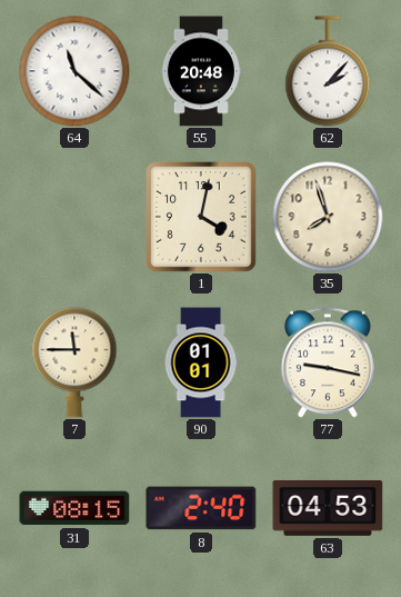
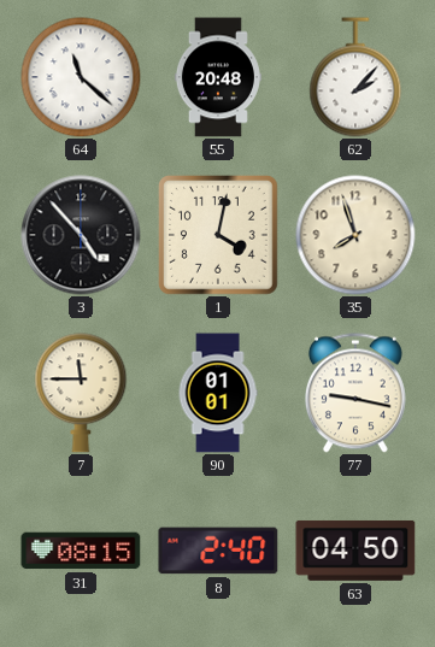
3: none -> 4:53 (81, 235)
63: 04:53 -> 04:50 (355, 551)
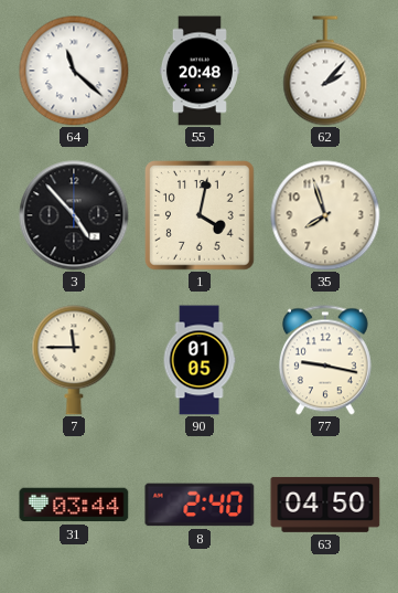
90: 01:01 -> 01:05 (200, 360)
31: 08:15 -> 03:44 (74, 505)
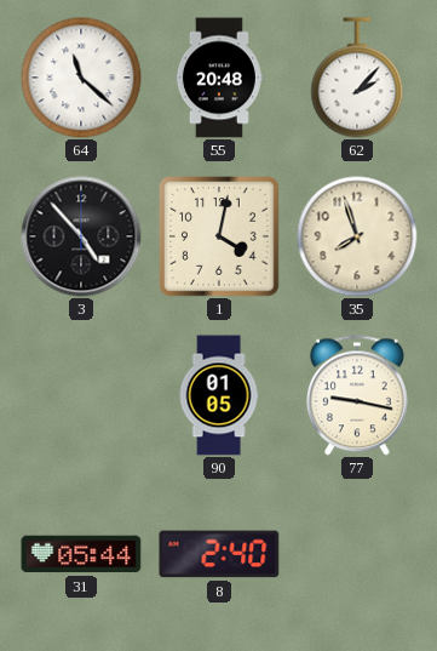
7: 11:45 -> none (74, 360)
31: 03:44 -> 05:44 (81, 554)
63: 04:50 -> none (325, 505)
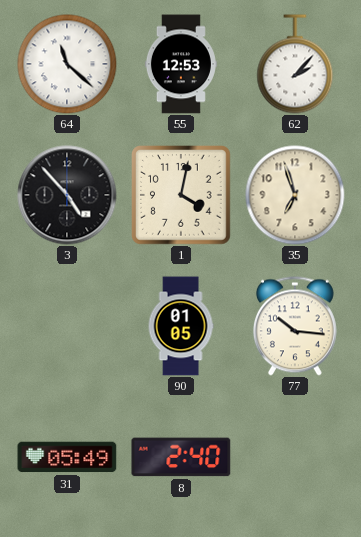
55: 20:48 -> 12:53 (181, 64)
35: 7:57 -> 6:57 (295, 195)
77: 9:17 -> 10:16 (295, 326)
31: 05:44 -> 05:49 (67, 457)
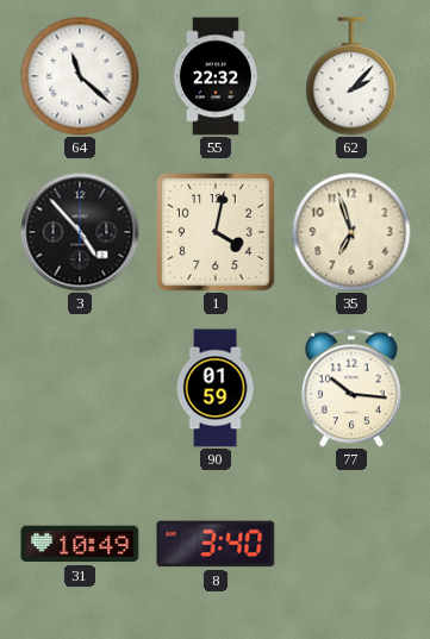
55: 12:53 -> 22:32 (216, 76)
90: 01:05 -> 01:59 (216, 388)
31: 05:49 -> 10:49 (80, 544)
8: 2:40 -> 3:40 (216, 544)
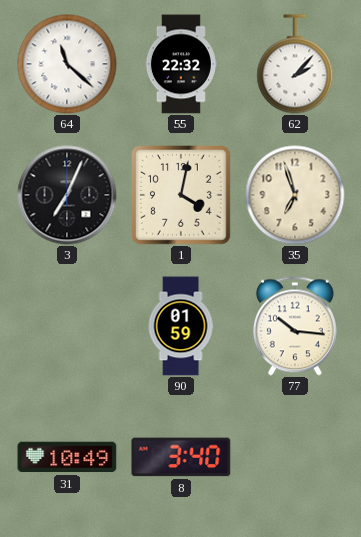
3: 4:53 -> 7:04 (67, 195)
